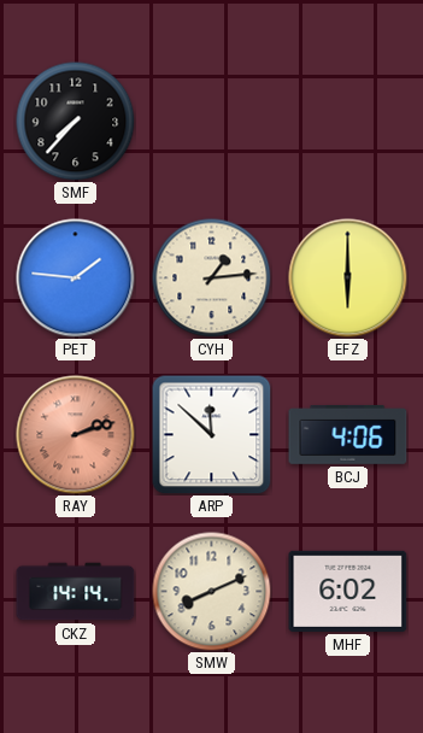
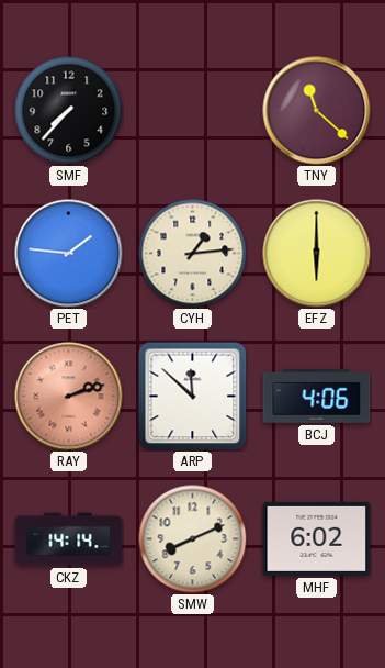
TNY: none -> 11:22 (317, 111)
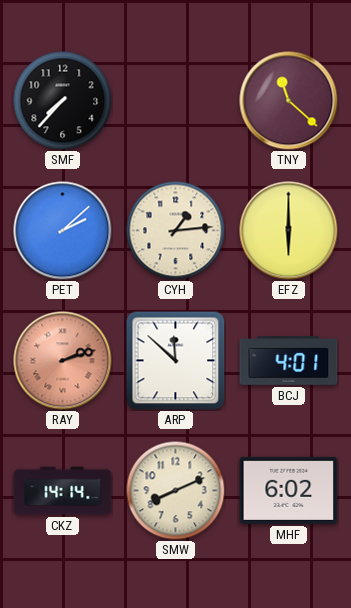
PET: 1:46 -> 2:08 (63, 231)
BCJ: 4:06 -> 4:01 (289, 360)
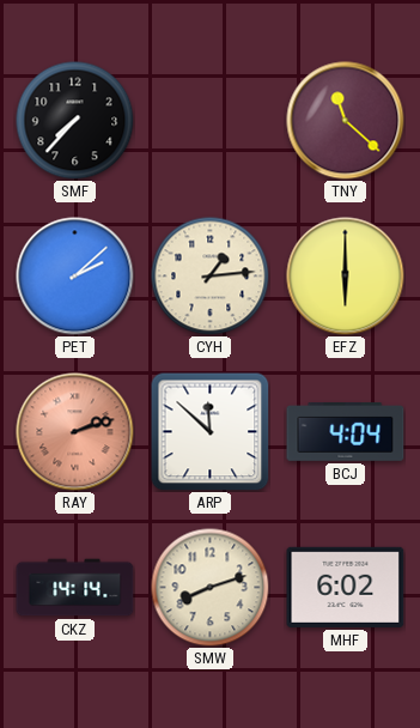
BCJ: 4:01 -> 4:04 (346, 431)
SMW: 8:11 -> 8:12 (211, 588)
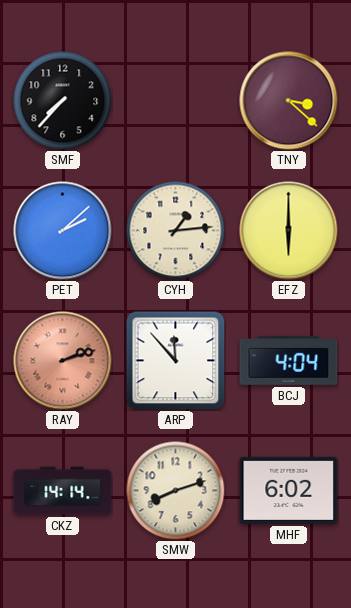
TNY: 11:22 -> 3:22 (289, 101)
ARP: 11:52 -> 11:53 (175, 360)
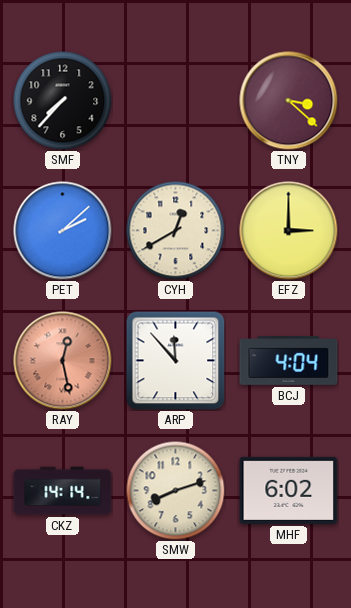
CYH: 1:14 -> 12:40 (176, 231)
EFZ: 6:00 -> 3:00 (289, 231)
RAY: 2:12 -> 12:28 (63, 361)
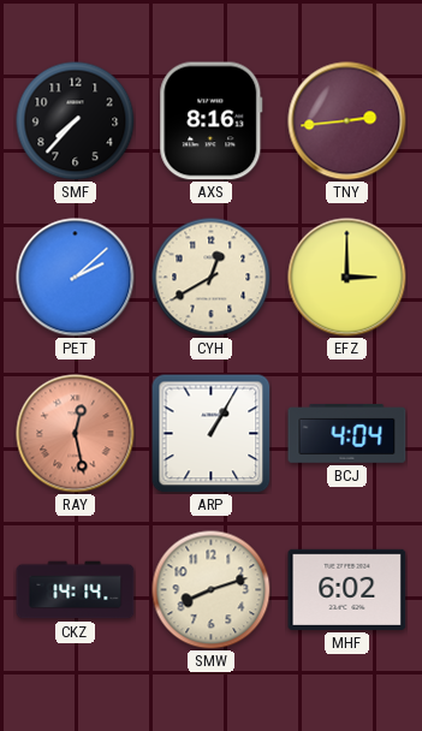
AXS: none -> 8:16 (212, 121)
TNY: 3:22 -> 2:44 (347, 121)
ARP: 11:53 -> 1:05 (210, 433)
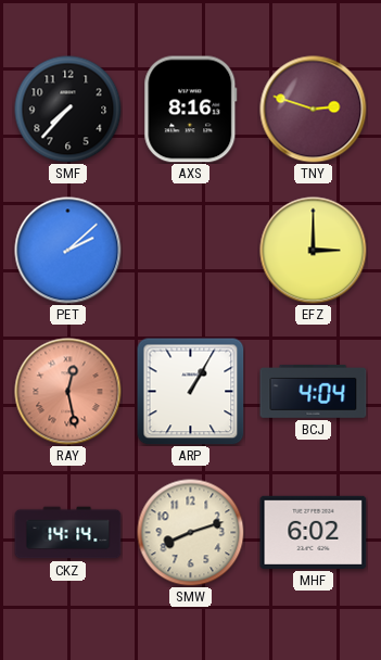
TNY: 2:44 -> 2:48 (314, 110)
CYH: 12:40 -> none (212, 278)
